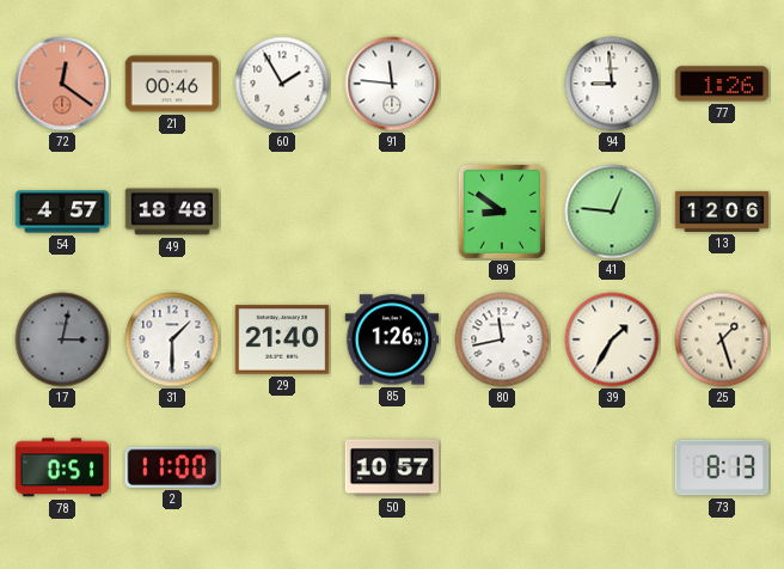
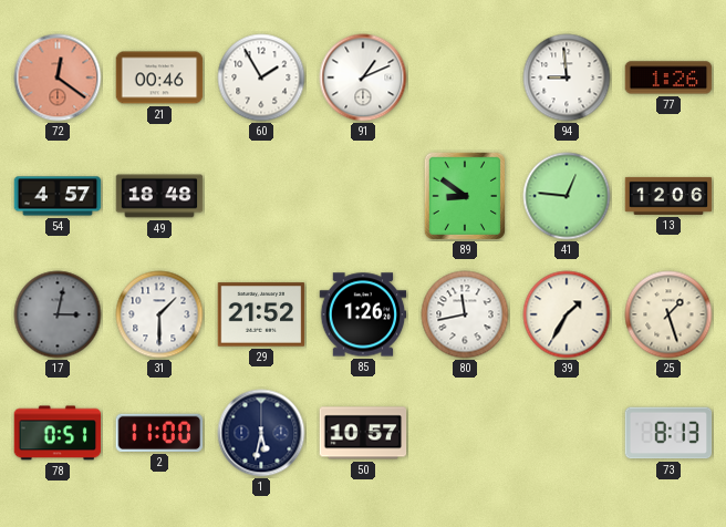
91: 11:46 -> 1:11 (363, 77)
29: 21:40 -> 21:52 (261, 314)
1: none -> 5:32 (261, 433)
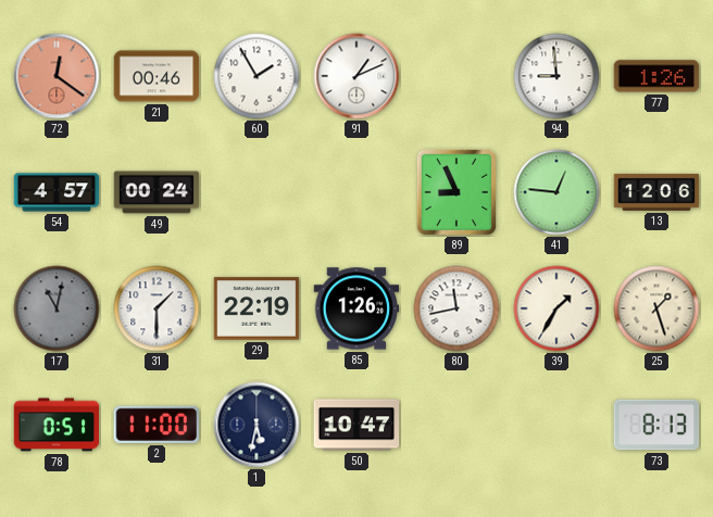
49: 18:48 -> 00:24 (157, 192)
89: 8:51 -> 8:56 (455, 191)
17: 3:02 -> 11:02 (57, 308)
29: 21:52 -> 22:19 (257, 308)
50: 10:57 -> 10:47 (356, 425)
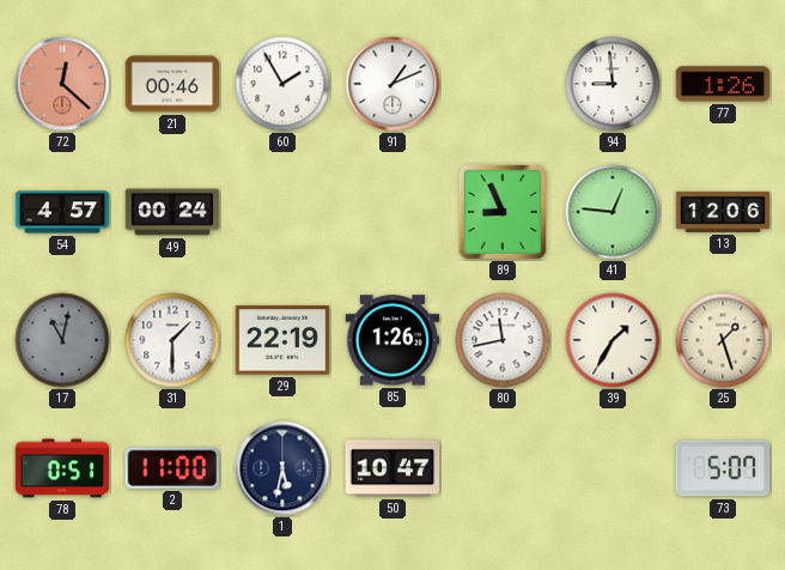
72: 12:21 -> 12:22 (62, 84)
73: 8:13 -> 5:07 (723, 468)
